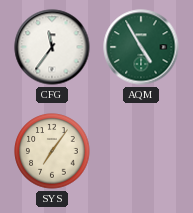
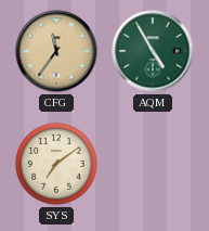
CFG dial: white -> champagne (56, 51)
SYS: 7:06 -> 7:09 (56, 164)
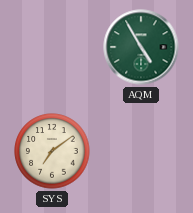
CFG: 11:36 -> none (56, 51)
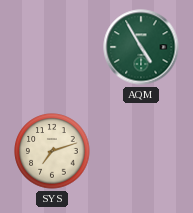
SYS: 7:09 -> 7:12 (52, 151)
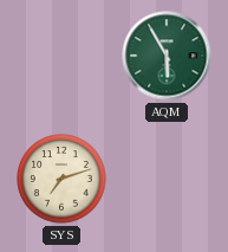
AQM: 4:55 -> 5:55 (167, 56)
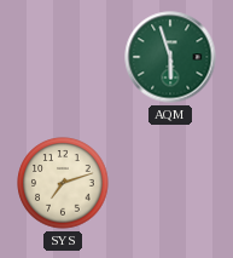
AQM: 5:55 -> 5:57 (170, 57)
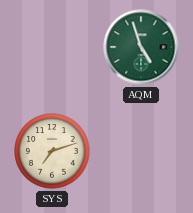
AQM: 5:57 -> 4:57 (141, 47)
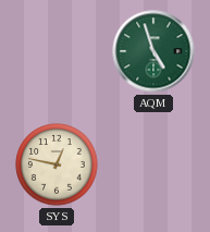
SYS: 7:12 -> 12:47 (57, 164)
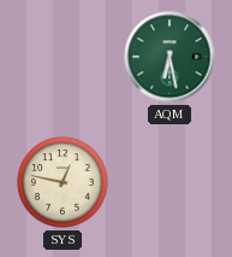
AQM: 4:57 -> 6:28 (169, 57)
